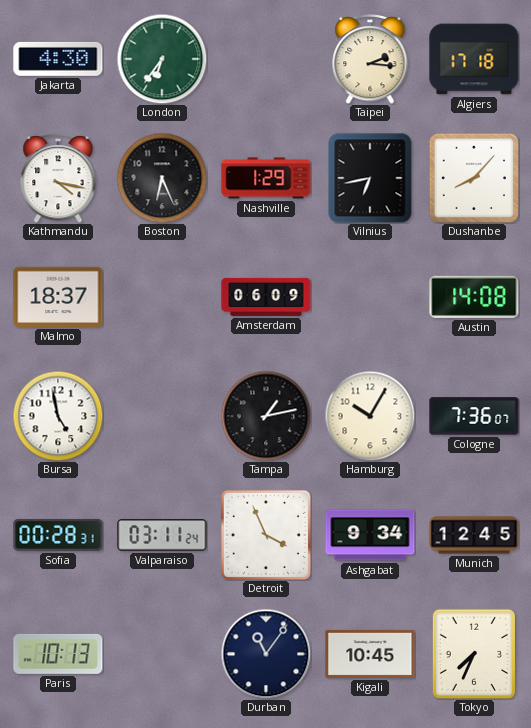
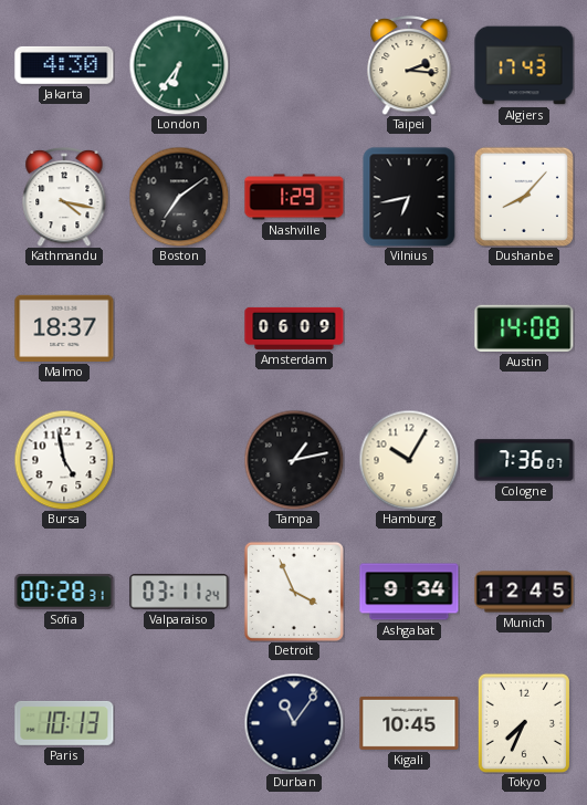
Algiers: 17:18 -> 17:43 (524, 65)
Boston: 6:26 -> 7:09 (179, 197)
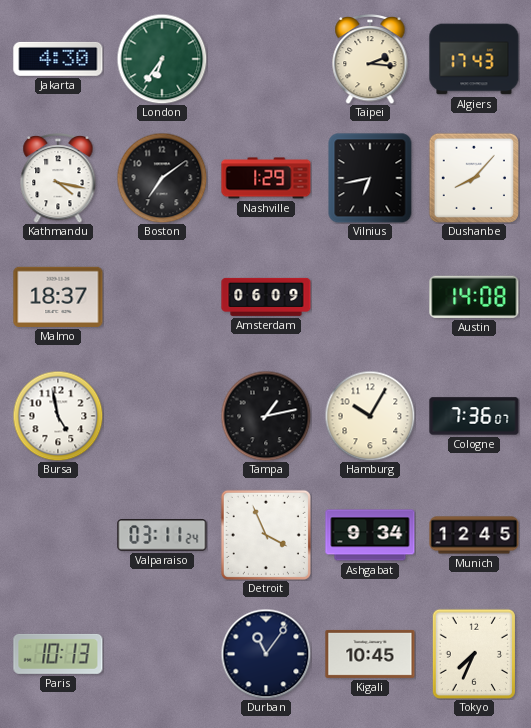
Sofia: 00:28 -> none (64, 592)
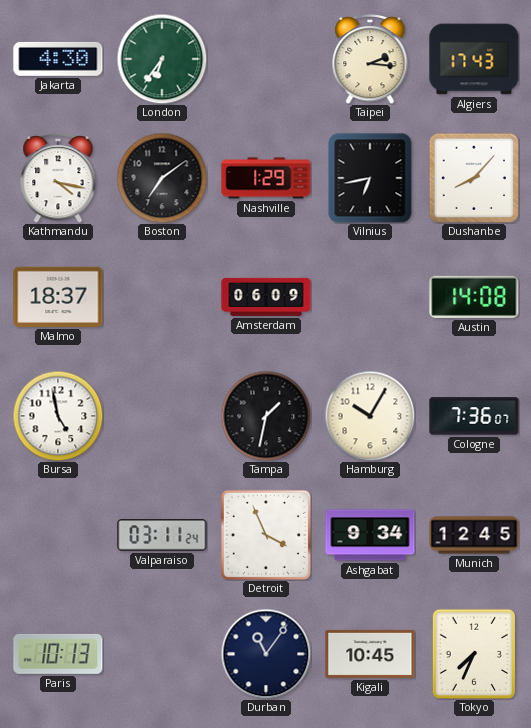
Tampa: 1:13 -> 1:32 (266, 416)
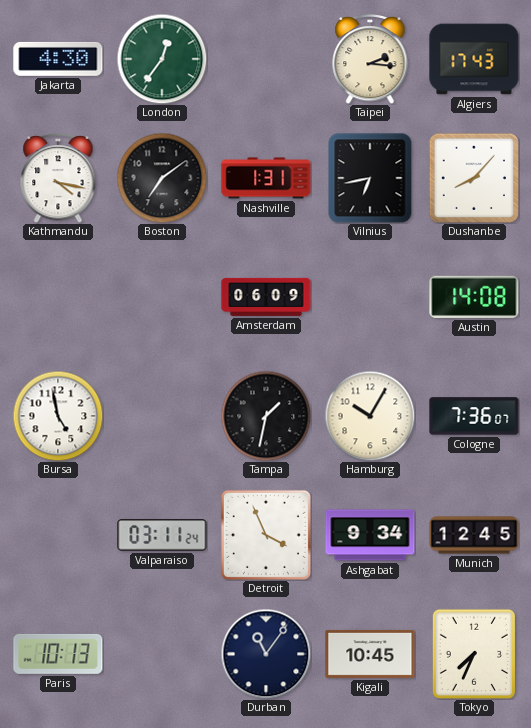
London: 6:36 -> 12:36 (162, 59)
Nashville: 1:29 -> 1:31 (266, 178)
Malmo: 18:37 -> none (58, 297)
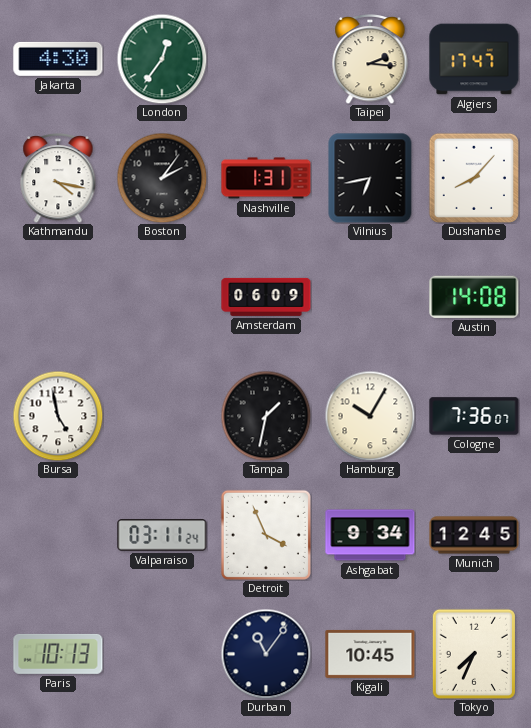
Algiers: 17:43 -> 17:47 (474, 59)
Boston: 7:09 -> 2:06 (162, 178)
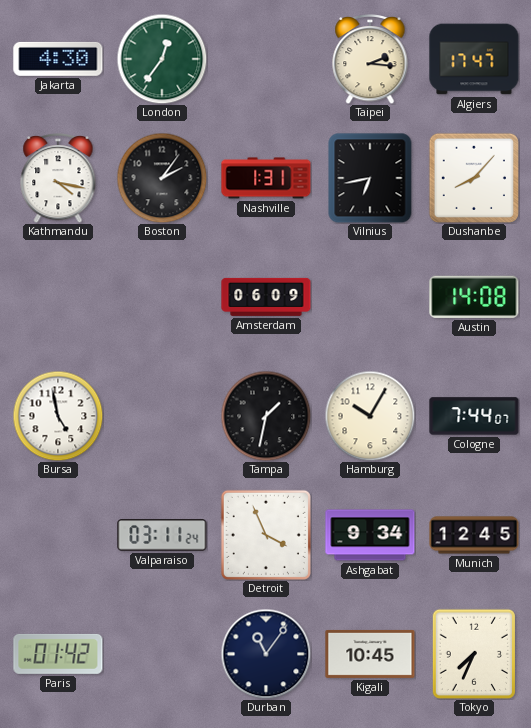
Cologne: 7:36 -> 7:44 (474, 416)
Paris: 10:13 -> 01:42 (58, 654)
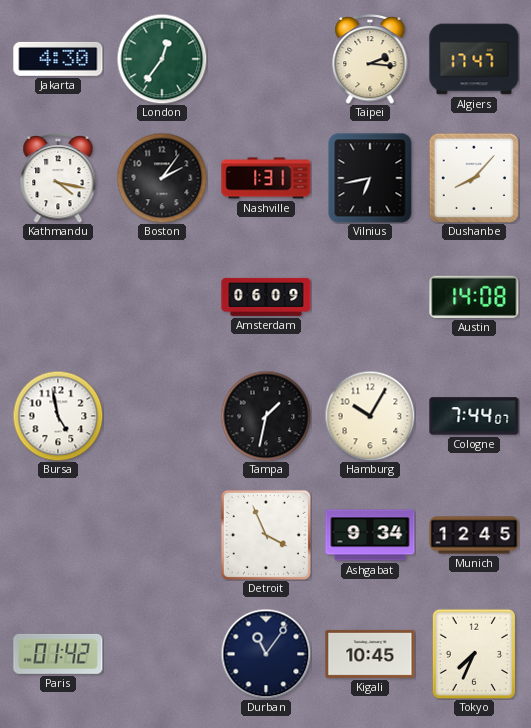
Valparaiso: 03:11 -> none (162, 535)
